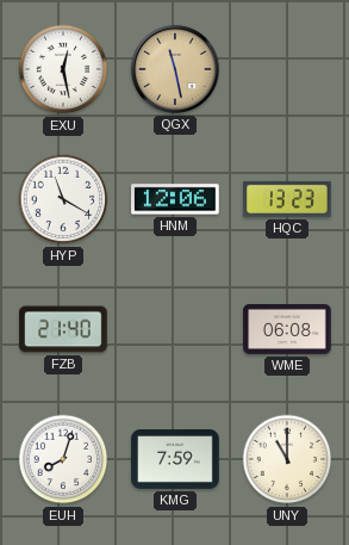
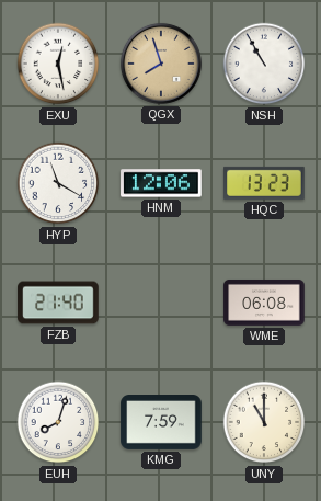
QGX: 11:28 -> 7:57 (161, 64)
NSH: none -> 10:55 (264, 64)
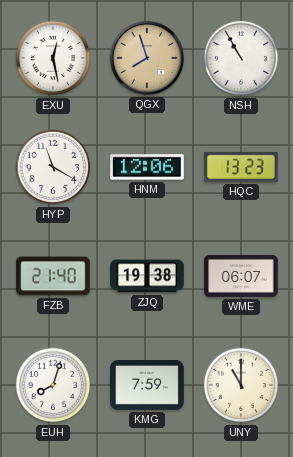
ZJQ: none -> 19:38 (147, 276)
WME: 06:08 -> 06:07 (241, 276)
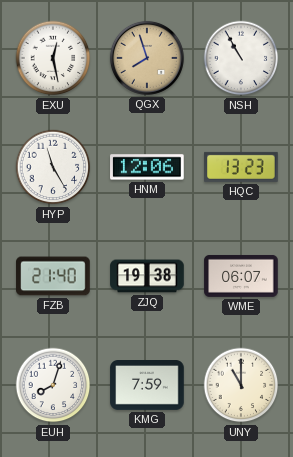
HYP: 11:20 -> 11:25 (53, 167)
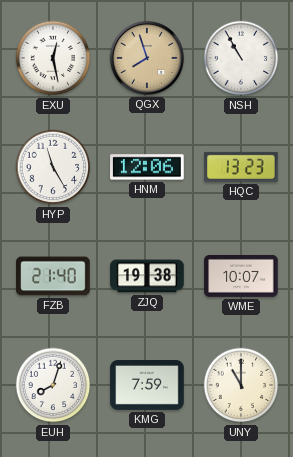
WME: 06:07 -> 10:07 (241, 276)
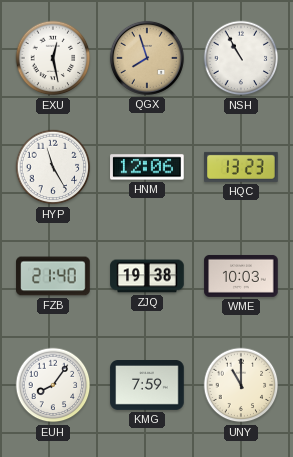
WME: 10:07 -> 10:03 (241, 276)
EUH: 8:03 -> 8:06 (53, 385)
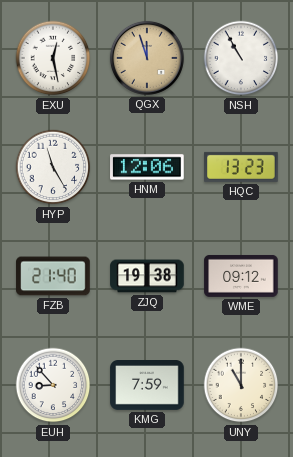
QGX: 7:57 -> 11:57 (147, 58)
WME: 10:03 -> 09:12 (241, 276)
EUH: 8:06 -> 8:53 (53, 385)
